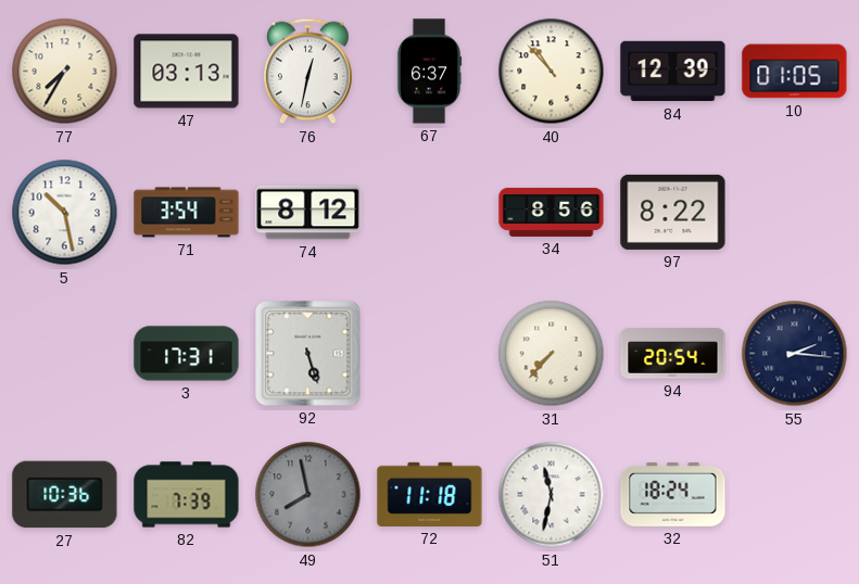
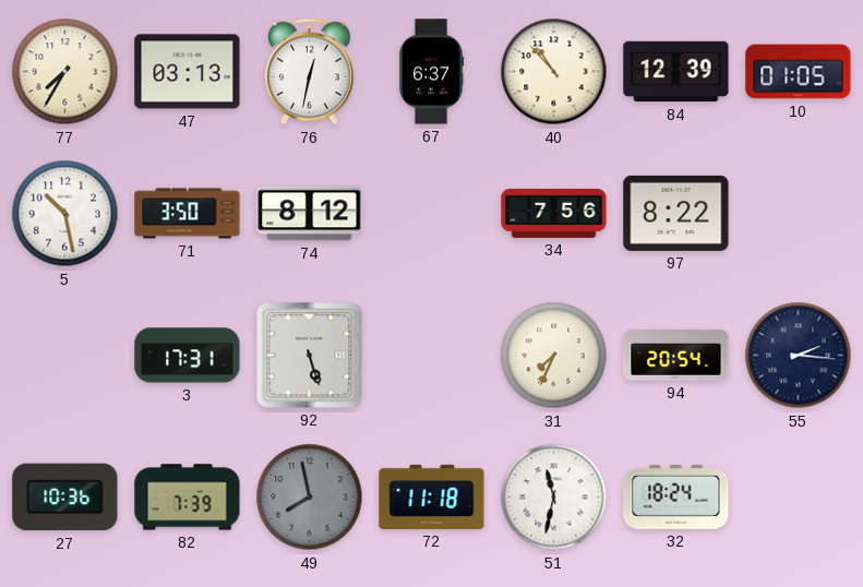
71: 3:54 -> 3:50 (188, 214)
34: 8:56 -> 7:56 (554, 213)
31: 7:37 -> 7:34 (554, 356)
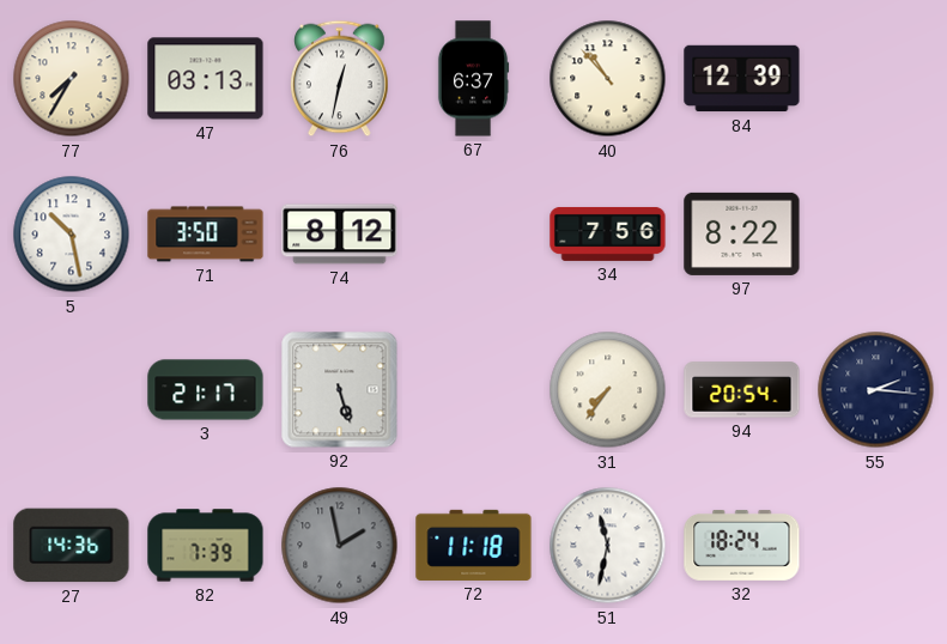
10: 01:05 -> none (799, 72)
3: 17:31 -> 21:17 (206, 390)
31: 7:34 -> 7:36 (608, 390)
27: 10:36 -> 14:36 (72, 546)
49: 7:58 -> 1:58 (340, 546)
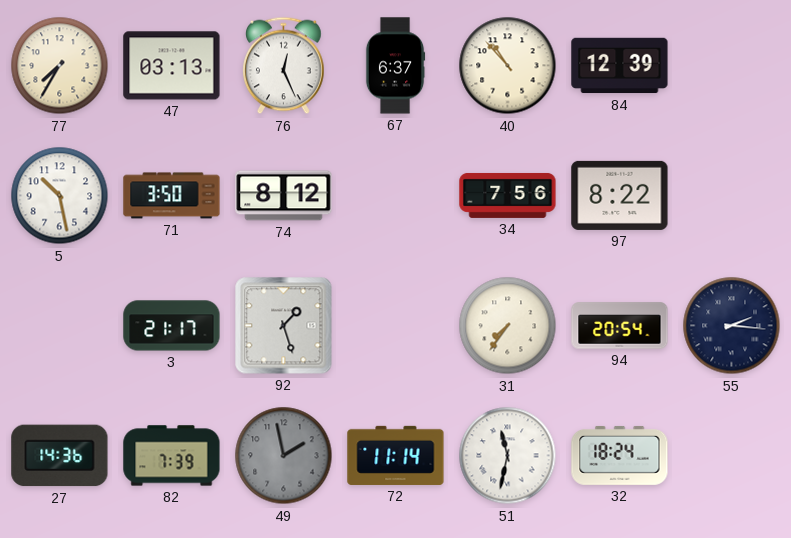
76: 12:32 -> 12:26 (284, 66)
92: 5:27 -> 1:27 (284, 326)
72: 11:18 -> 11:14 (396, 455)
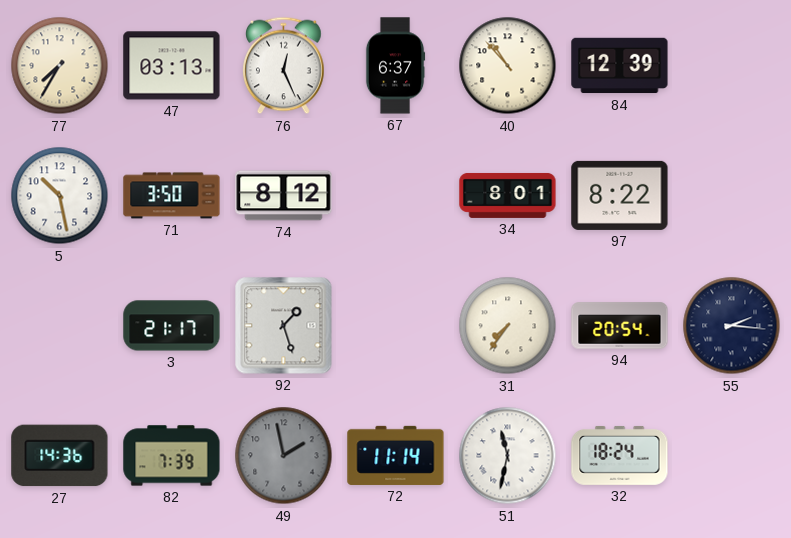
34: 7:56 -> 8:01 (508, 195)
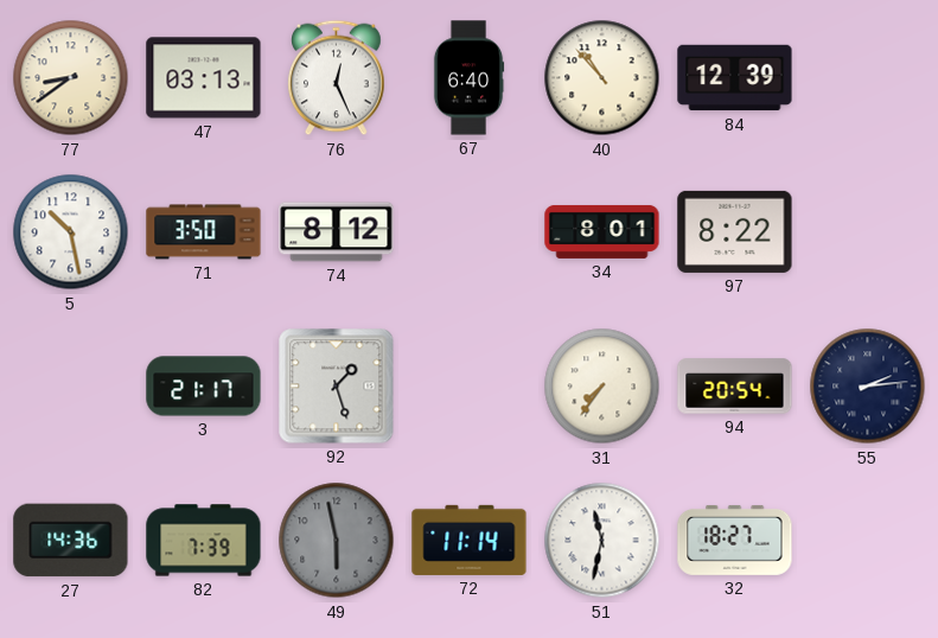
77: 7:35 -> 8:39 (71, 78)
67: 6:37 -> 6:40 (468, 78)
55: 2:16 -> 2:14 (868, 387)
49: 1:58 -> 5:58 (337, 541)
32: 18:24 -> 18:27 (735, 540)
